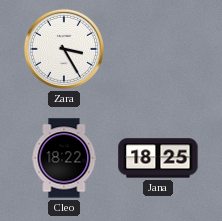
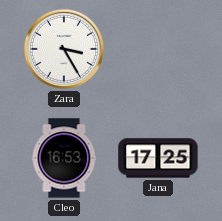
Cleo: 18:22 -> 16:53 (64, 158)
Jana: 18:25 -> 17:25 (158, 158)
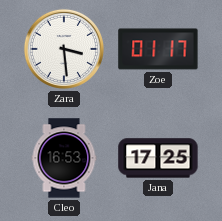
Zara: 3:25 -> 3:29 (64, 49)
Zoe: none -> 01:17 (158, 49)
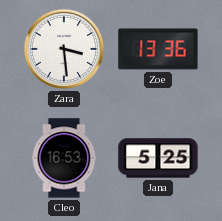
Zoe: 01:17 -> 13:36 (158, 49)
Jana: 17:25 -> 5:25 (158, 158)
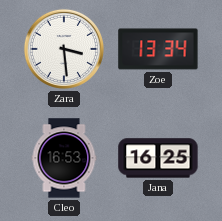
Zoe: 13:36 -> 13:34 (158, 49)
Jana: 5:25 -> 16:25 (158, 158)
